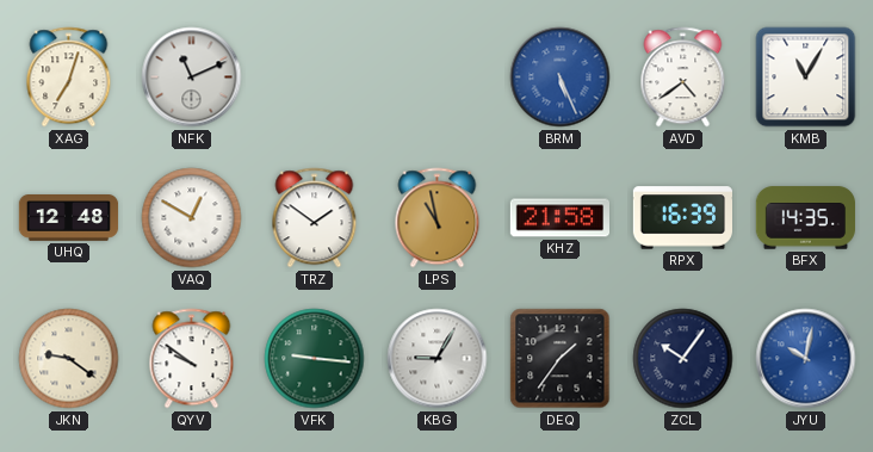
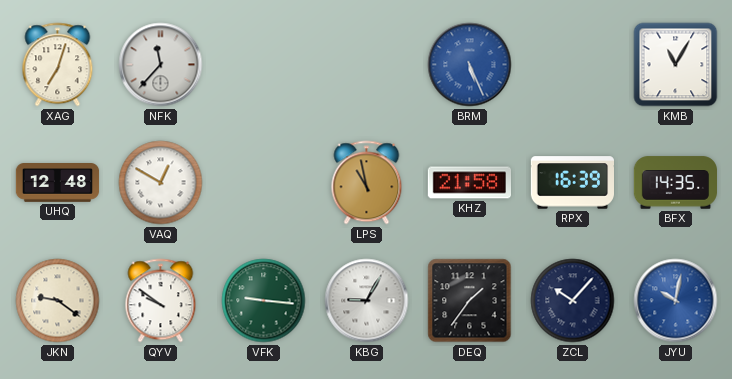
NFK: 11:11 -> 11:37 (161, 65)
AVD: 4:39 -> none (683, 78)
TRZ: 1:51 -> none (315, 218)
ZCL: 10:06 -> 10:07 (573, 301)
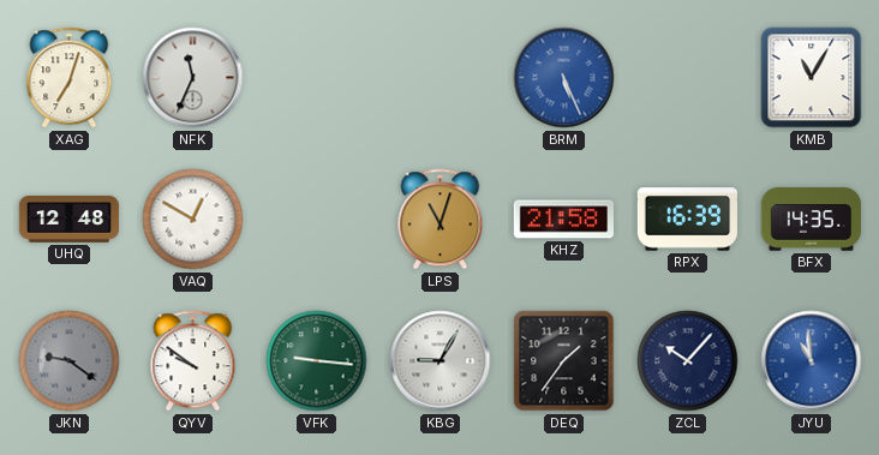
NFK: 11:37 -> 11:34 (193, 78)
LPS: 10:58 -> 11:03 (441, 220)
JKN dial: cream -> grey (70, 361)
JYU: 10:02 -> 10:59 (812, 361)
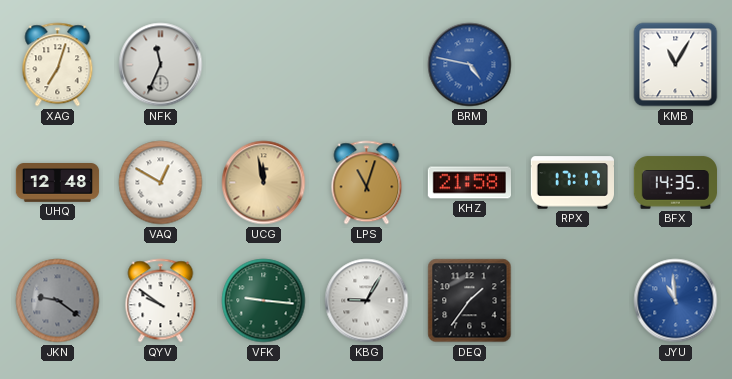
BRM: 5:26 -> 4:47 (470, 65)
UCG: none -> 11:58 (264, 183)
RPX: 16:39 -> 17:17 (572, 183)
ZCL: 10:07 -> none (688, 361)
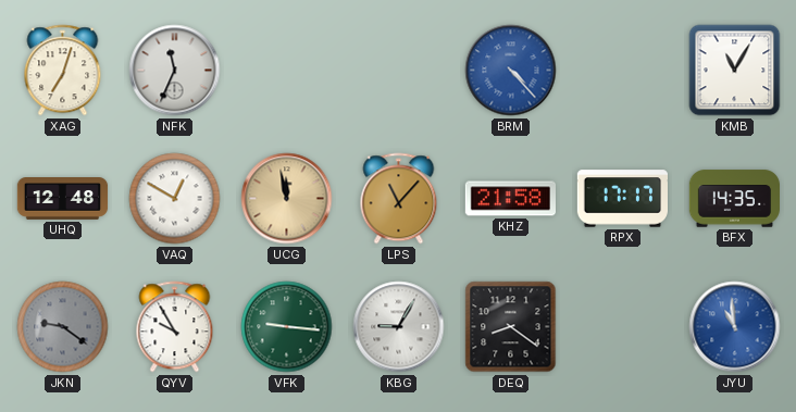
BRM: 4:47 -> 4:23 (511, 71)
LPS: 11:03 -> 11:07 (399, 199)
QYV: 9:51 -> 9:55 (175, 327)
DEQ: 1:36 -> 8:21 (511, 327)
